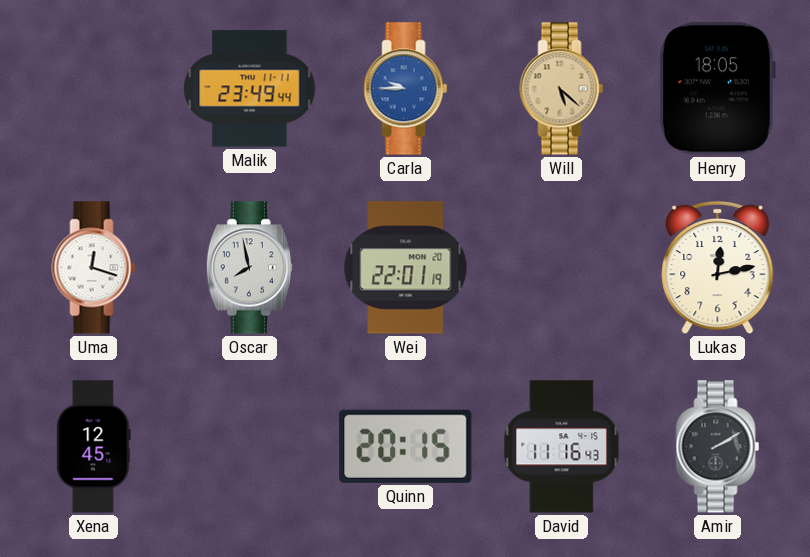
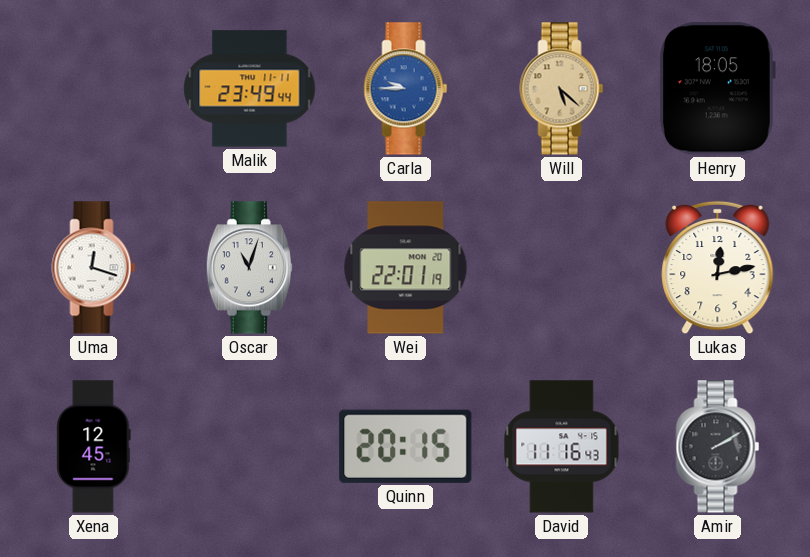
Oscar: 7:58 -> 11:03 (249, 268)
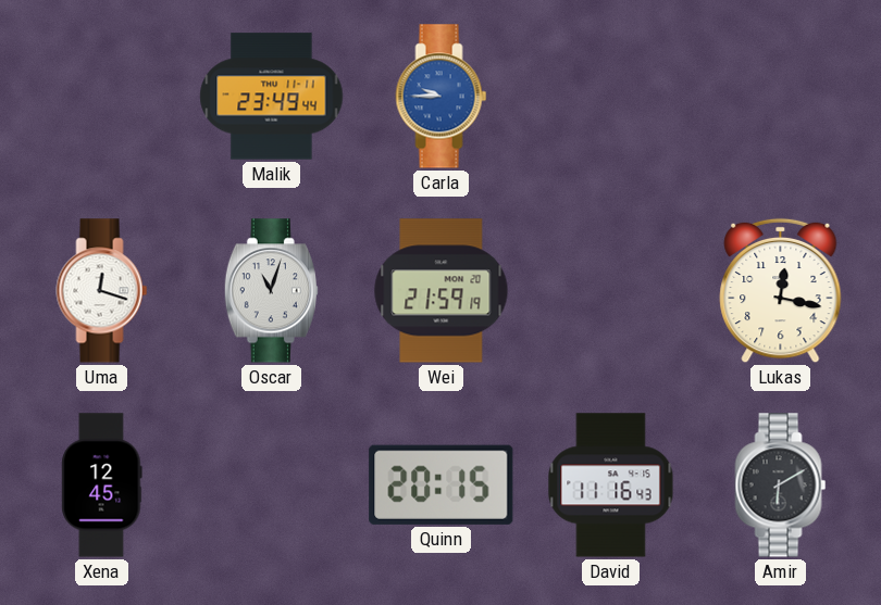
Will: 5:22 -> none (562, 89)
Henry: 18:05 -> none (717, 89)
Wei: 22:01 -> 21:59 (442, 291)
Lukas: 12:13 -> 12:17 (781, 291)
Amir: 2:10 -> 6:10 (781, 486)
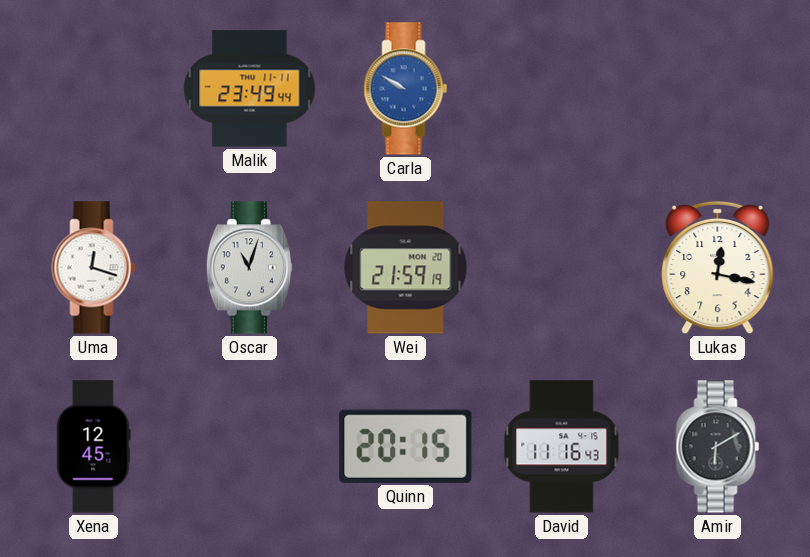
Carla: 9:45 -> 9:50 (406, 89)
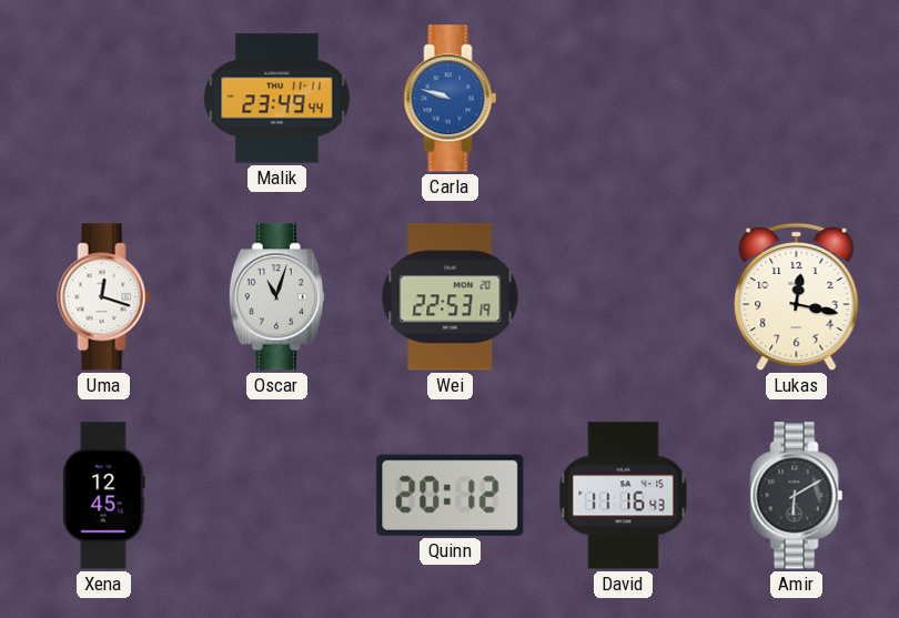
Carla: 9:50 -> 9:48 (451, 99)
Wei: 21:59 -> 22:53 (451, 297)
Quinn: 20:15 -> 20:12 (451, 495)
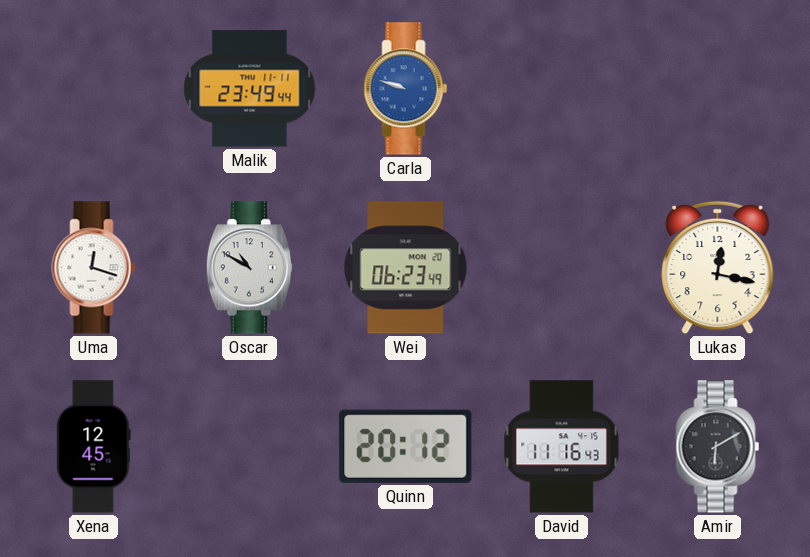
Oscar: 11:03 -> 10:50 (249, 268)
Wei: 22:53 -> 06:23 (406, 268)
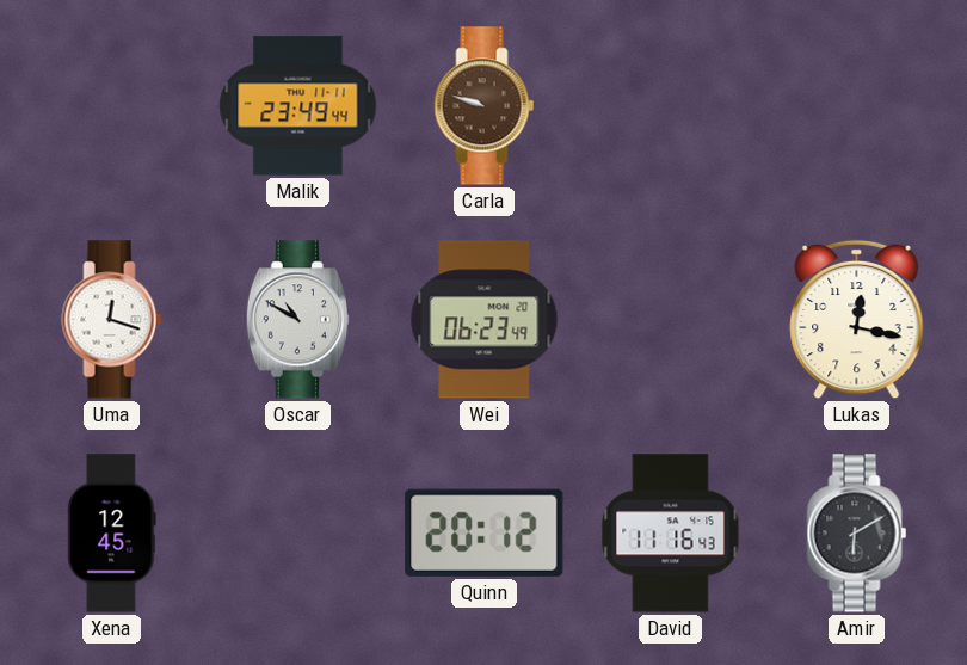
Carla dial: blue -> brown (485, 106)
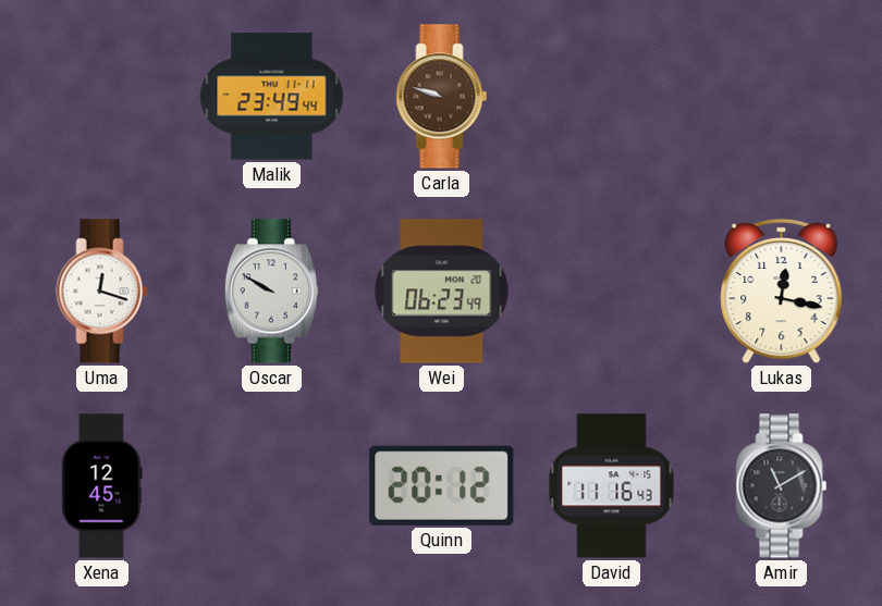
Oscar: 10:50 -> 9:50 (271, 292)
Amir: 6:10 -> 11:10 (782, 486)
